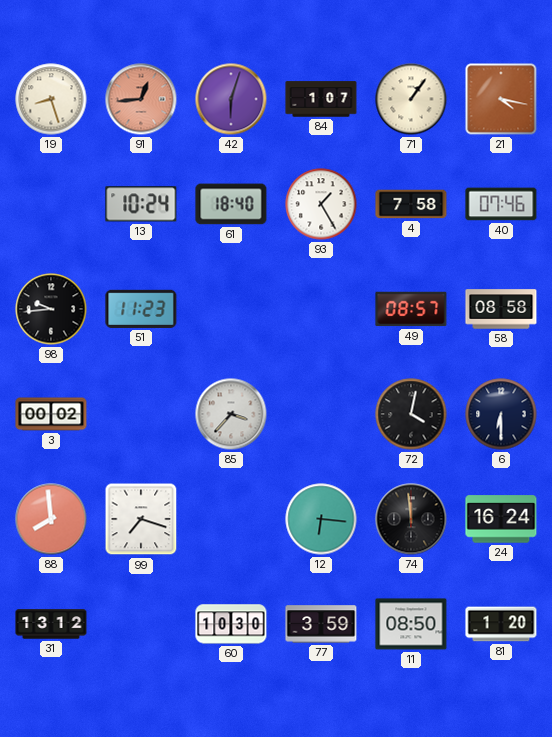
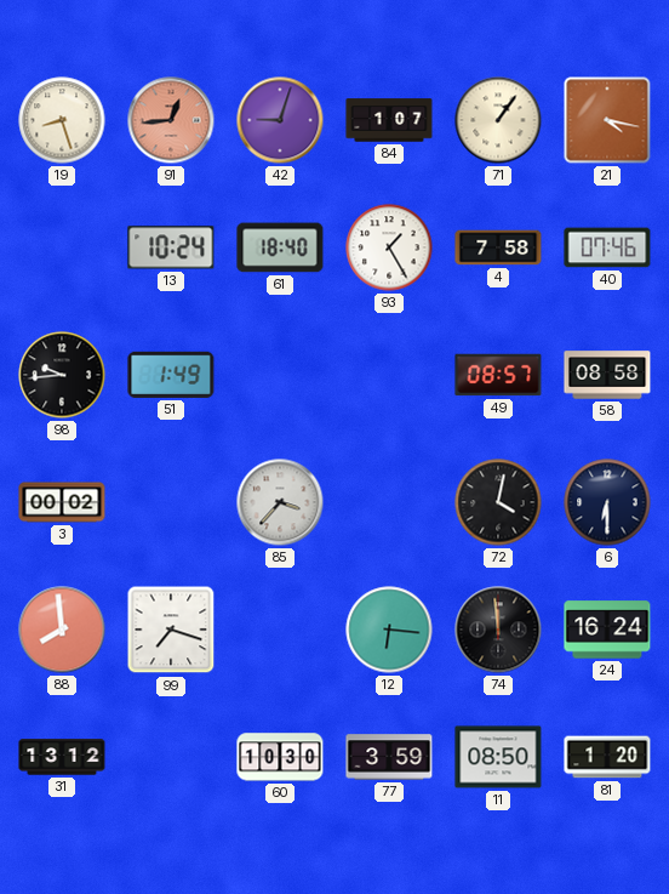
42: 6:03 -> 9:03 (280, 120)
51: 11:23 -> 1:49 (171, 375)
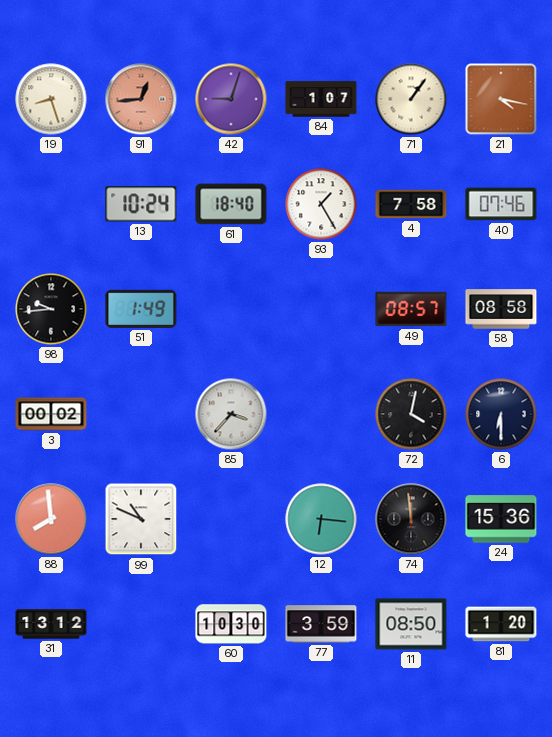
99: 7:18 -> 10:49 (141, 519)
24: 16:24 -> 15:36 (501, 519)
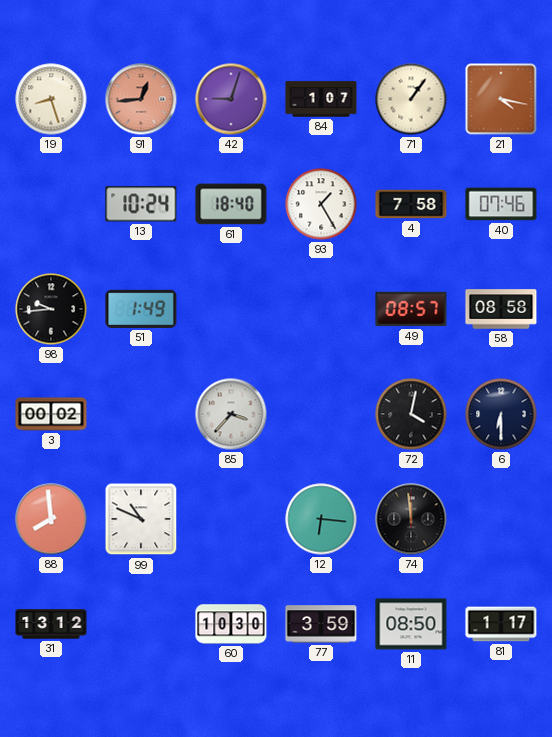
24: 15:36 -> none (501, 519)
81: 1:20 -> 1:17 (501, 624)
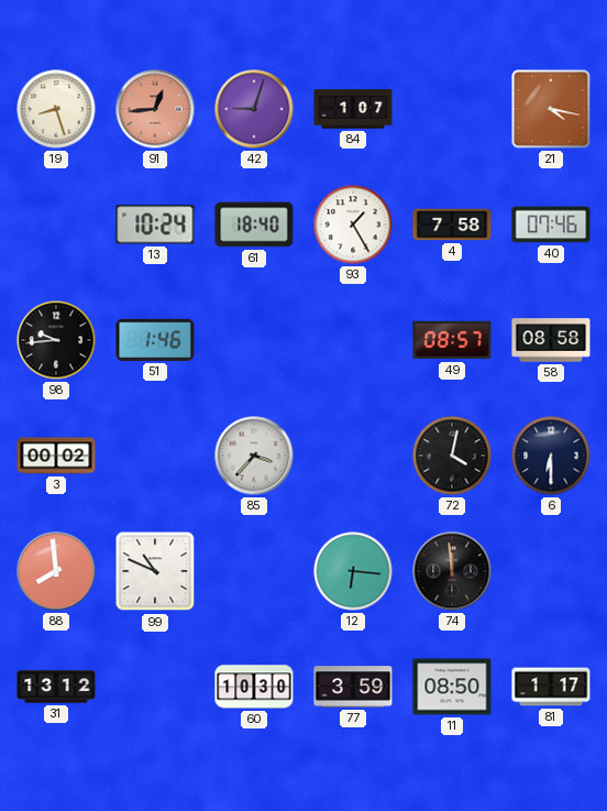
71: 1:06 -> none (411, 99)
51: 1:49 -> 1:46 (155, 340)
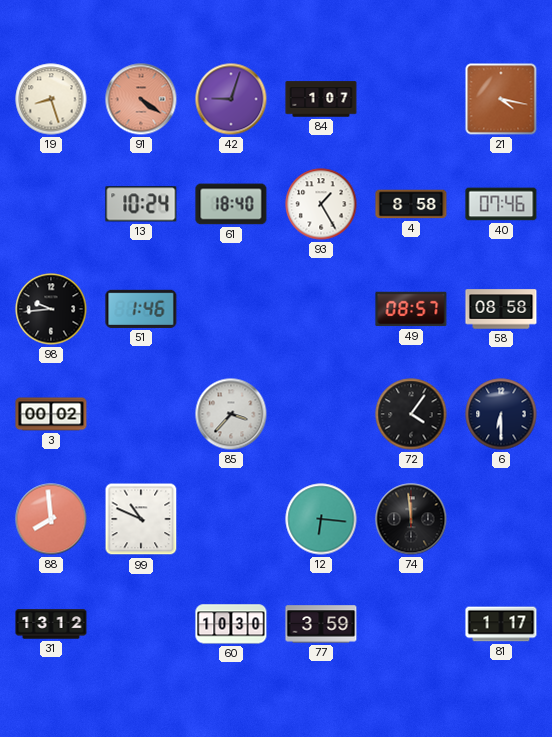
91: 12:44 -> 4:21 (141, 99)
4: 7:58 -> 8:58 (411, 204)
72: 4:02 -> 4:06 (411, 414)
11: 08:50 -> none (452, 687)
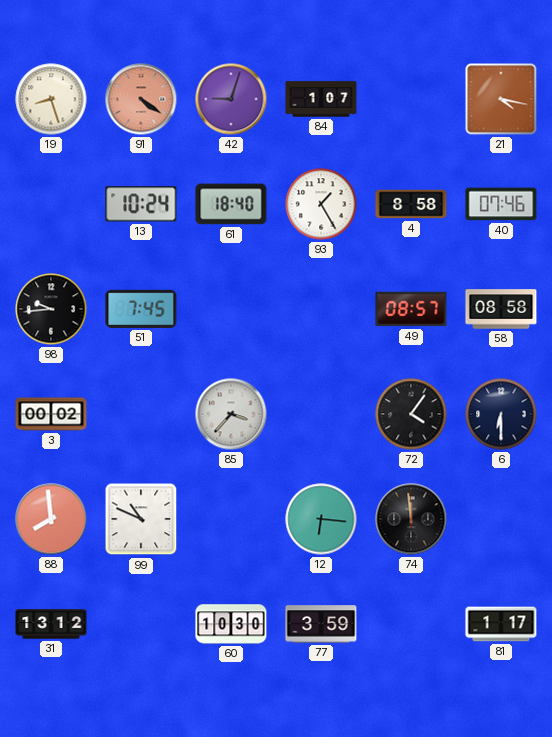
51: 1:46 -> 7:45 (141, 309)
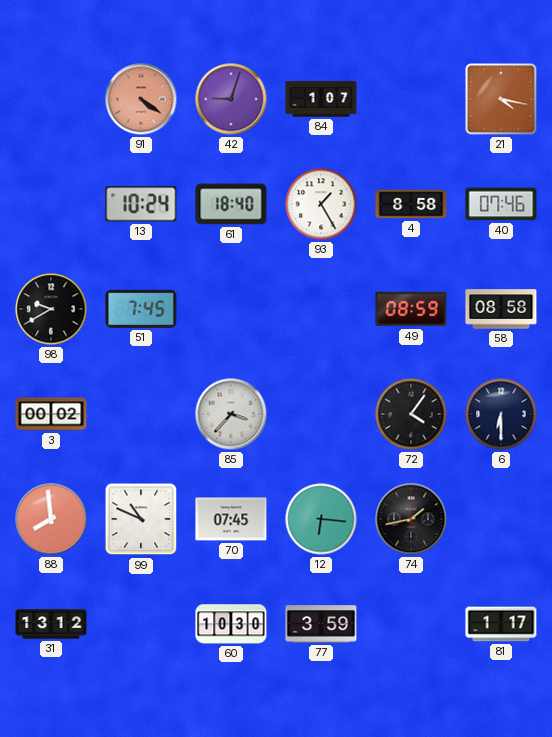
19: 8:27 -> none (51, 99)
98: 9:44 -> 9:40 (51, 309)
49: 08:57 -> 08:59 (411, 309)
70: none -> 07:45 (231, 519)
74: 11:59 -> 1:43 (411, 519)
